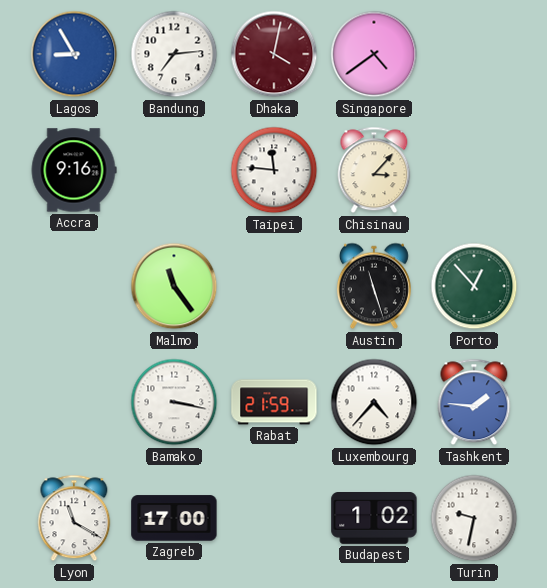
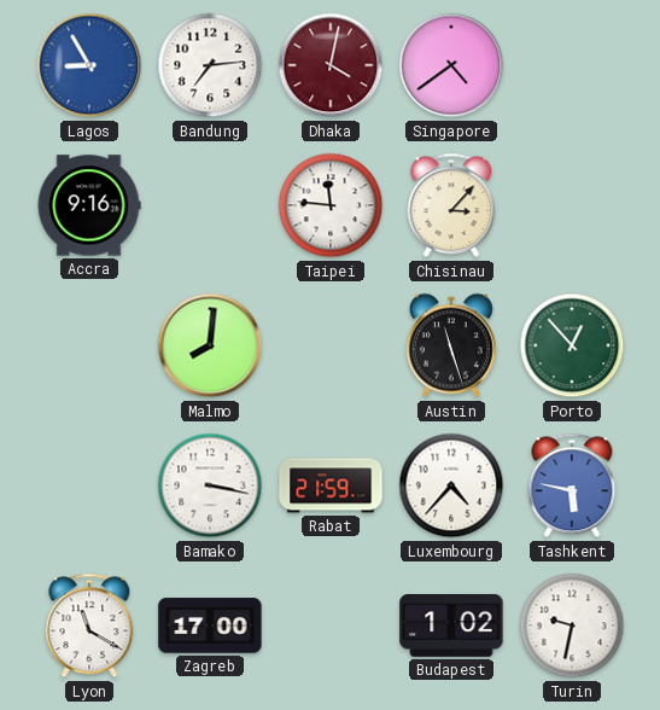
Malmo: 11:24 -> 8:01 (210, 345)
Tashkent: 1:46 -> 5:47 (572, 485)
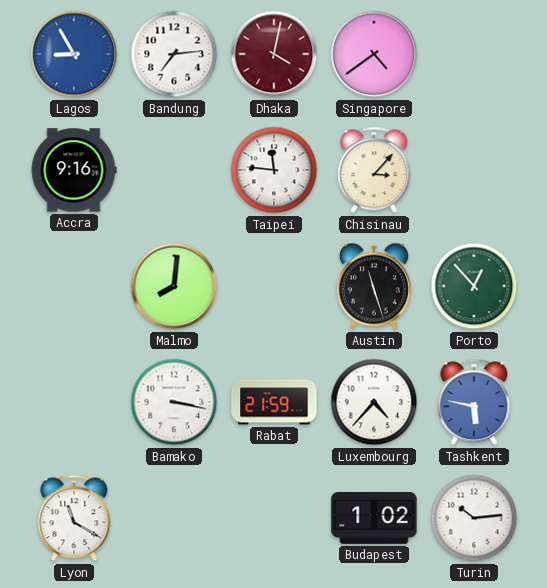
Zagreb: 17:00 -> none (210, 625)
Turin: 9:32 -> 10:14 (474, 518)
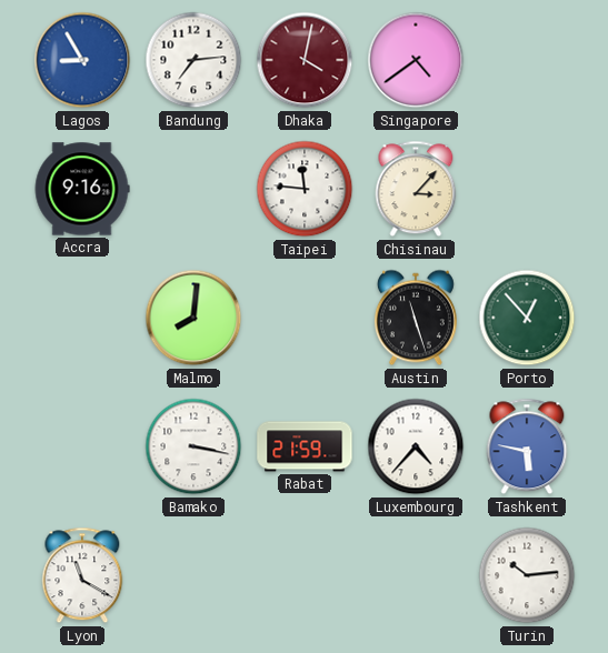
Budapest: 1:02 -> none (374, 519)
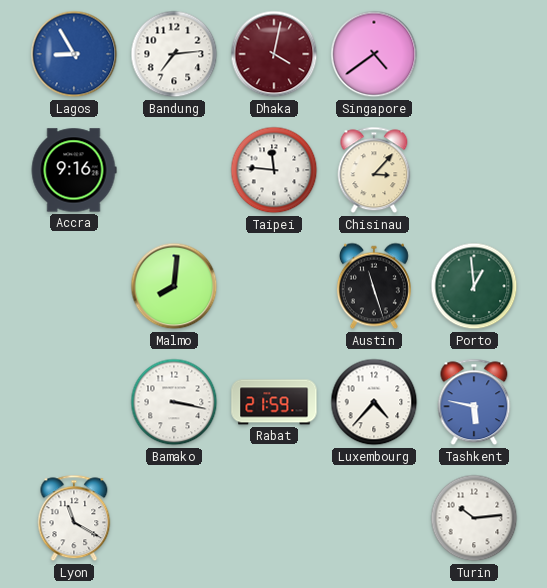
Porto: 12:53 -> 12:59 (474, 286)
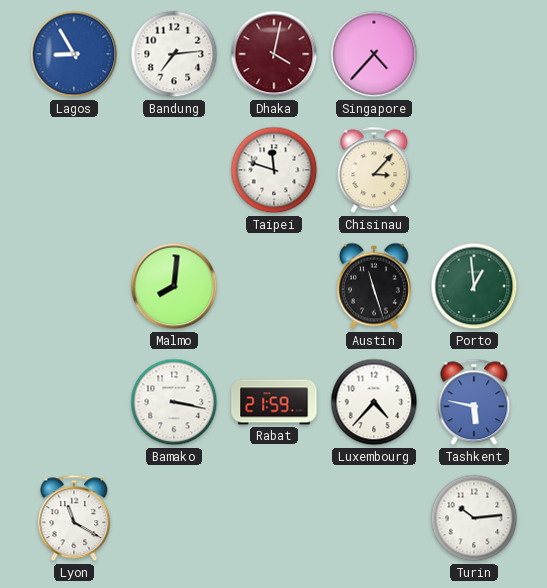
Singapore: 4:39 -> 4:37 (374, 54)
Accra: 9:16 -> none (74, 170)
Taipei: 11:46 -> 11:48 (274, 170)
